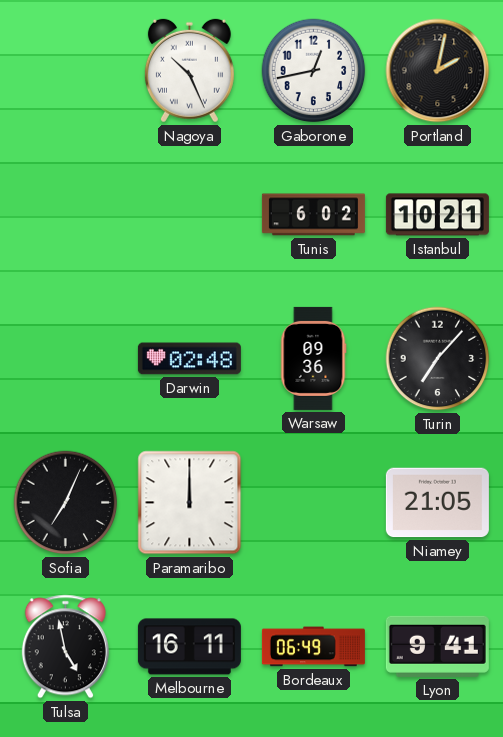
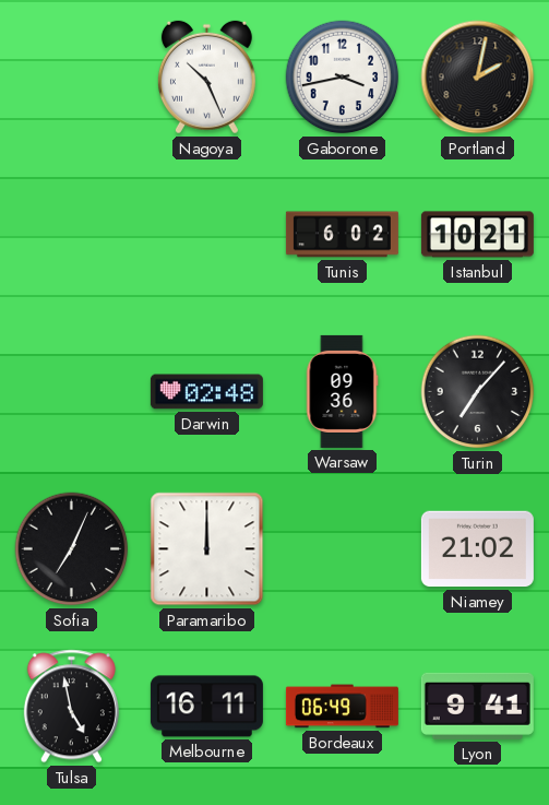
Gaborone: 12:43 -> 3:43 (343, 78)
Niamey: 21:05 -> 21:02 (477, 549)
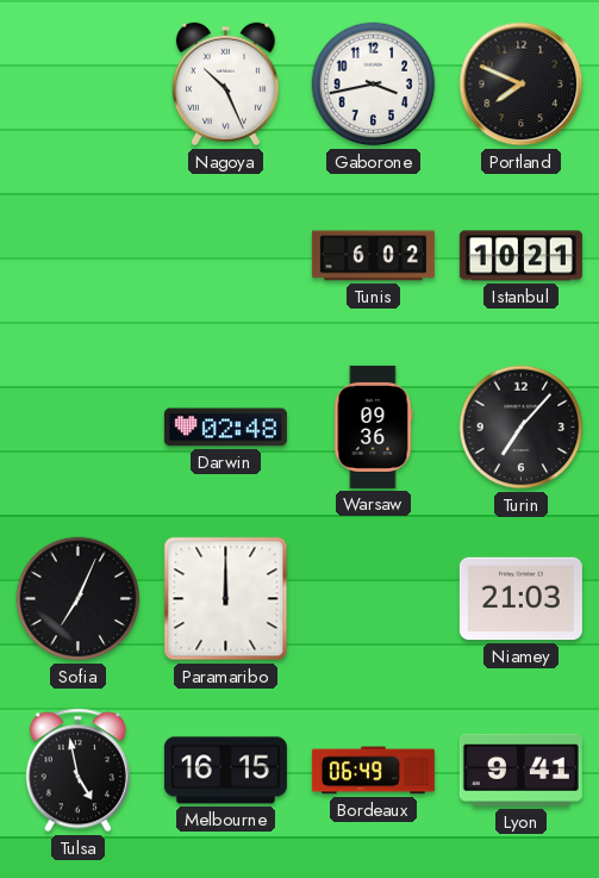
Portland: 2:02 -> 7:49 (522, 85)
Niamey: 21:02 -> 21:03 (520, 599)
Melbourne: 16:11 -> 16:15 (225, 771)
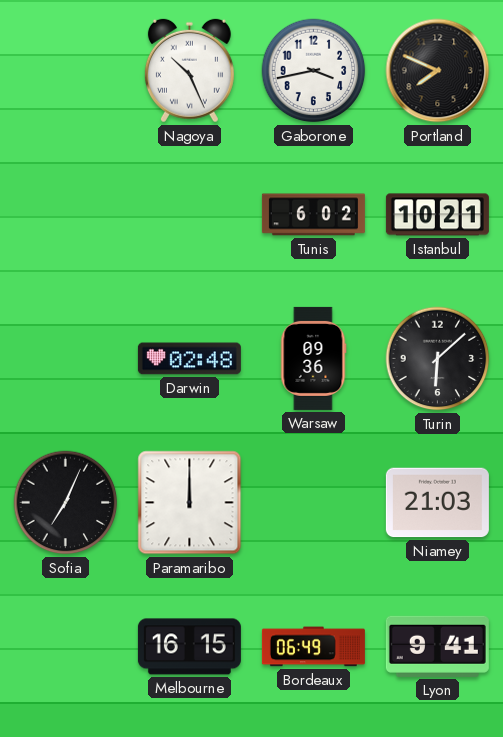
Turin: 7:07 -> 6:08 (438, 359)
Tulsa: 4:58 -> none (77, 771)
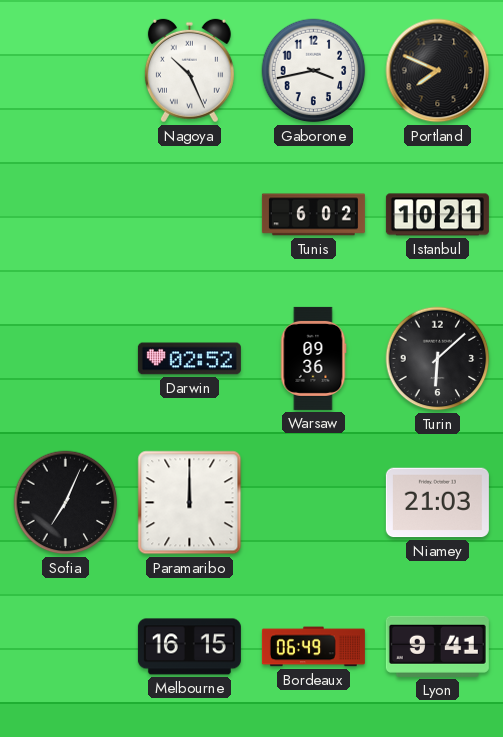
Darwin: 02:48 -> 02:52 (189, 359)
